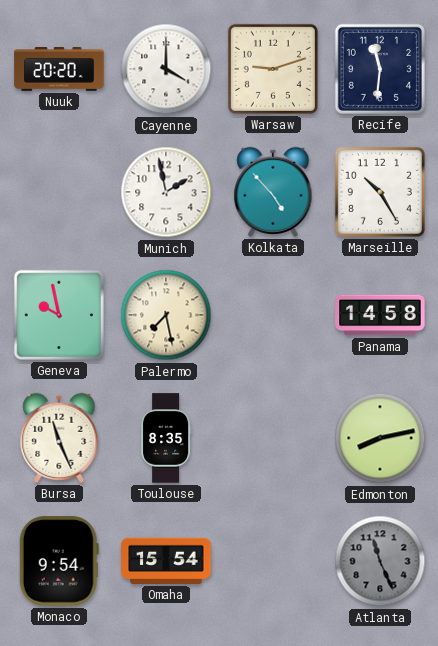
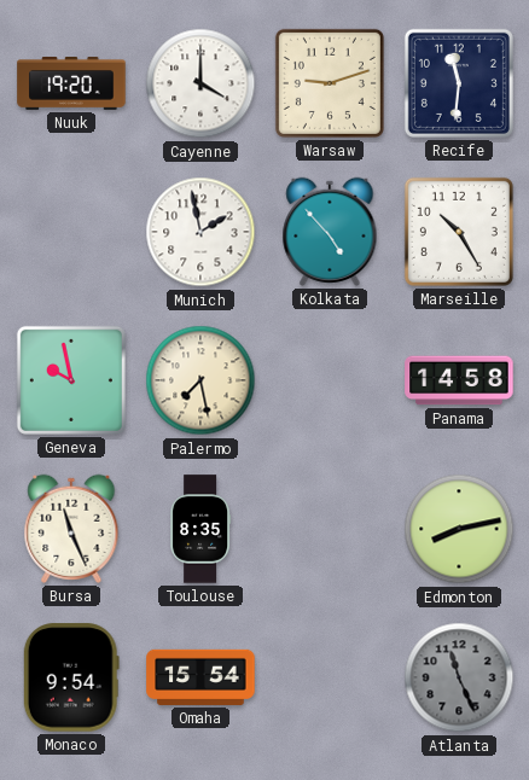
Nuuk: 20:20 -> 19:20 (71, 85)
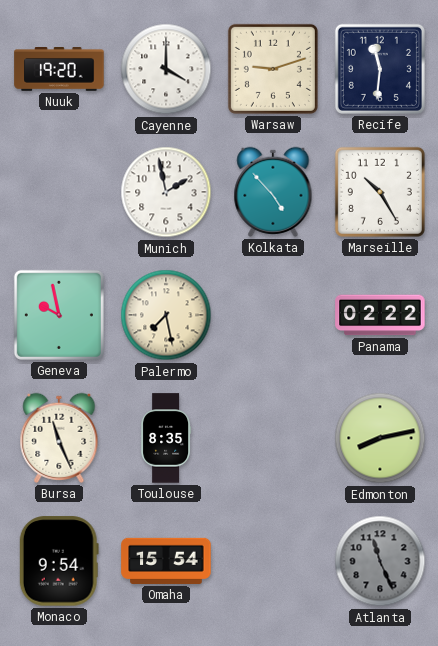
Panama: 14:58 -> 02:22 (380, 315)
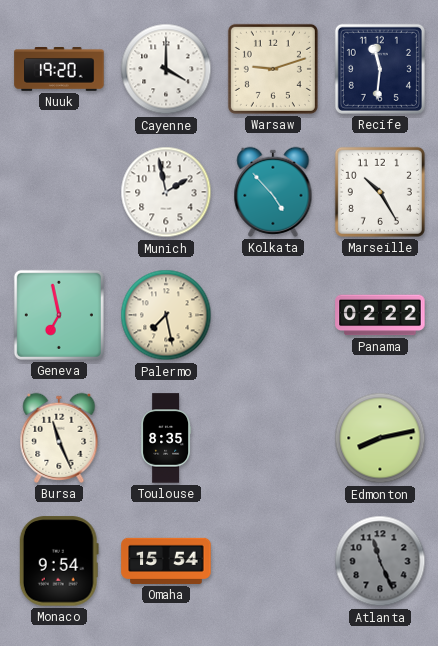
Geneva: 9:58 -> 6:58 (59, 315)
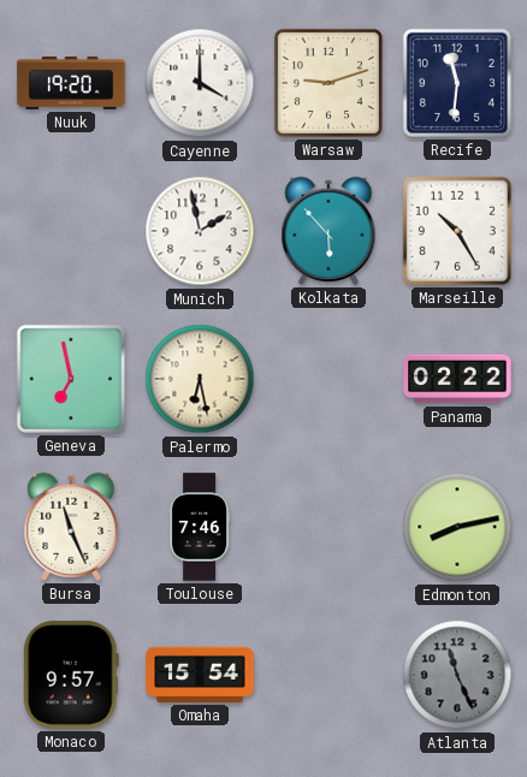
Kolkata: 4:53 -> 5:53 (328, 231)
Palermo: 7:28 -> 6:28 (200, 379)
Toulouse: 8:35 -> 7:46 (200, 527)
Monaco: 9:54 -> 9:57 (71, 675)
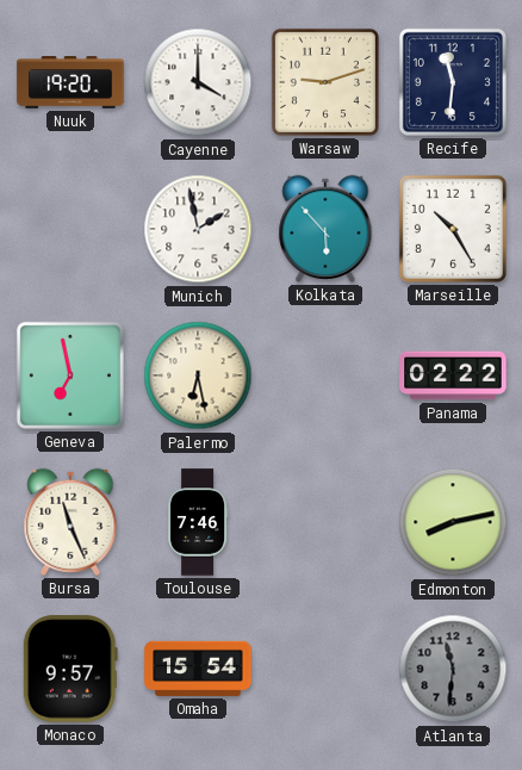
Atlanta: 11:26 -> 11:31 (453, 669)
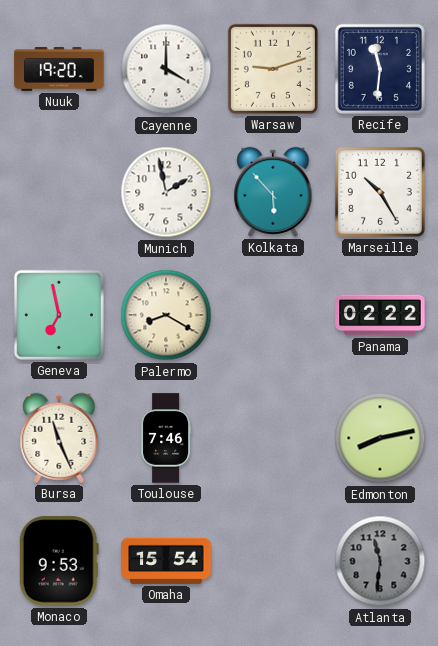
Palermo: 6:28 -> 8:20 (166, 315)
Monaco: 9:57 -> 9:53 (59, 561)
